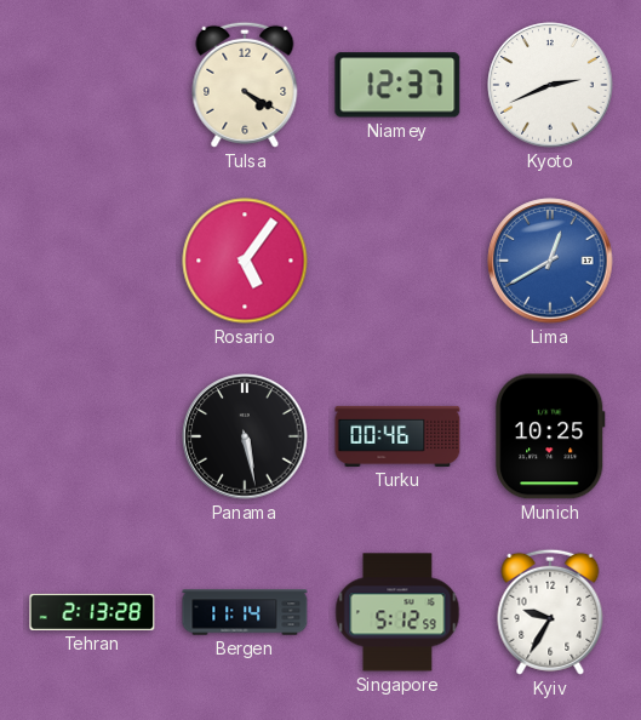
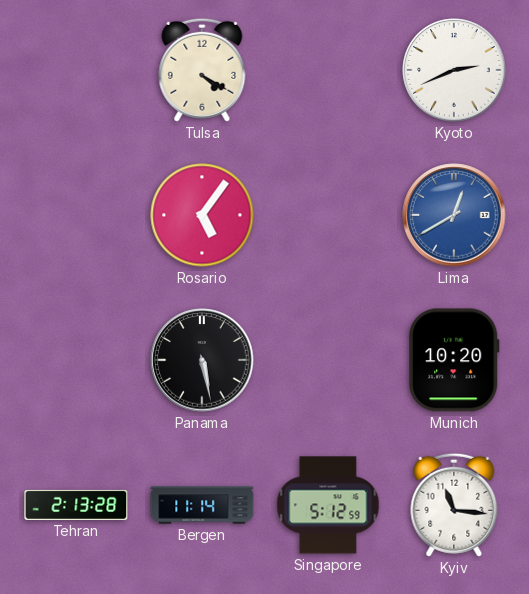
Niamey: 12:37 -> none (397, 85)
Turku: 00:46 -> none (397, 436)
Munich: 10:25 -> 10:20 (455, 360)
Kyiv: 9:35 -> 11:16 (454, 505)
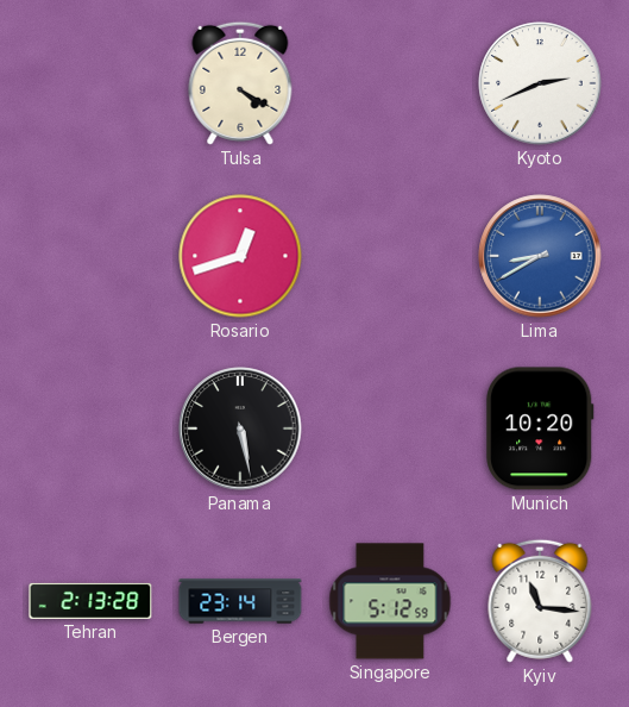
Rosario: 5:06 -> 12:42 (240, 256)
Lima: 12:40 -> 8:40 (540, 256)
Bergen: 11:14 -> 23:14 (240, 601)
